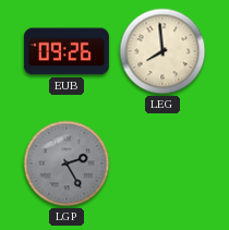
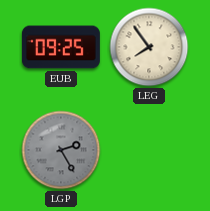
EUB: 09:26 -> 09:25 (61, 47)
LEG: 7:59 -> 7:54 (149, 47)
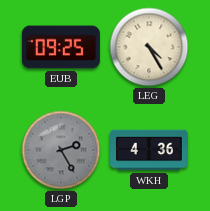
LEG: 7:54 -> 4:25 (149, 47)
WKH: none -> 4:36 (150, 150)
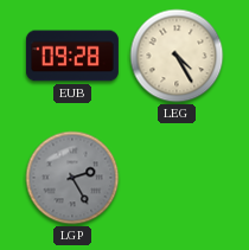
EUB: 09:25 -> 09:28 (72, 56)
WKH: 4:36 -> none (150, 150)
